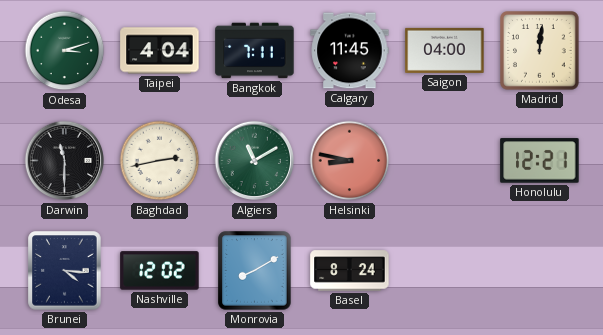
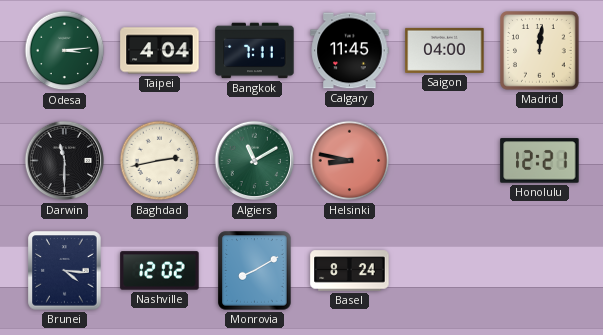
Odesa: 3:12 -> 3:14 (65, 51)
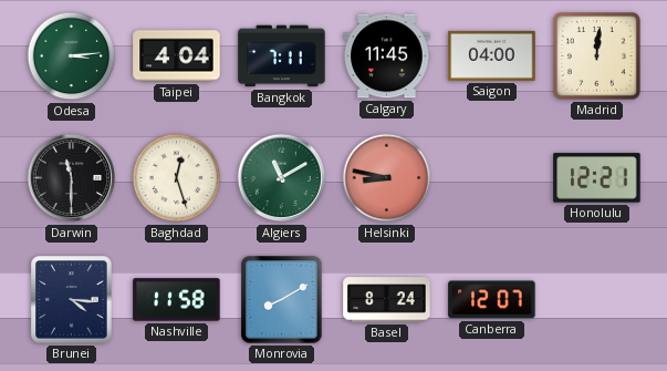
Baghdad: 2:43 -> 12:27 (177, 178)
Nashville: 12:02 -> 11:58 (177, 300)
Canberra: none -> 12:07 (492, 300)
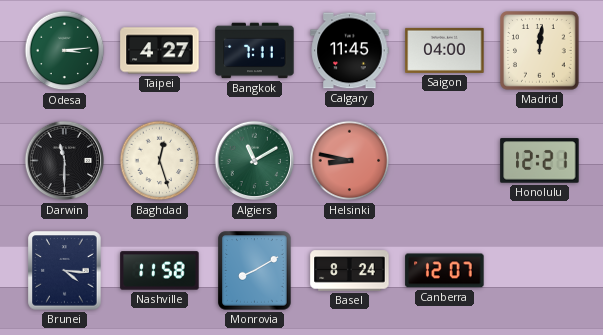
Taipei: 4:04 -> 4:27 (160, 51)
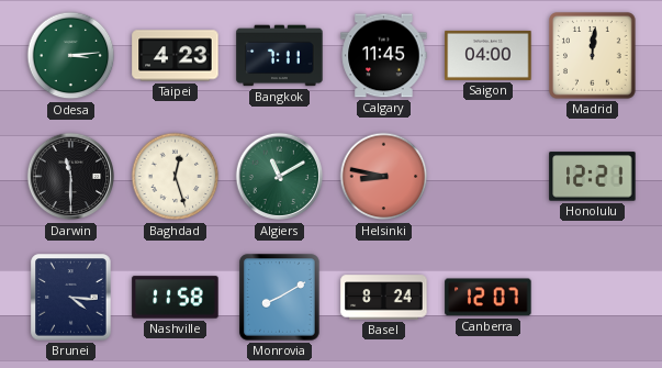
Taipei: 4:27 -> 4:23 (176, 56)
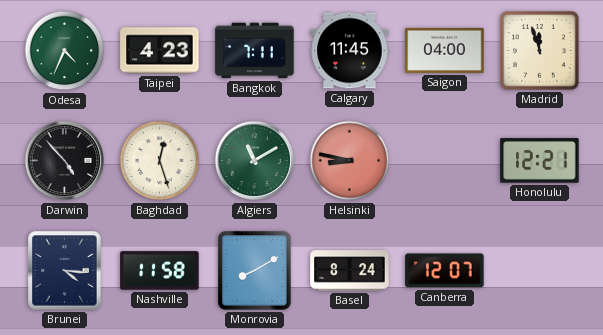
Odesa: 3:14 -> 4:34 (65, 51)
Madrid: 12:01 -> 11:57 (540, 51)
Darwin: 11:30 -> 4:53 (65, 161)
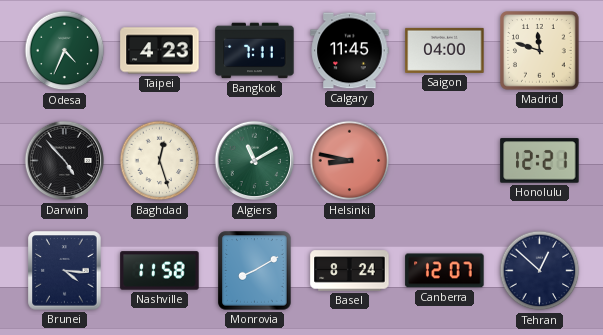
Madrid: 11:57 -> 11:48 (540, 51)
Tehran: none -> 12:52 (540, 271)
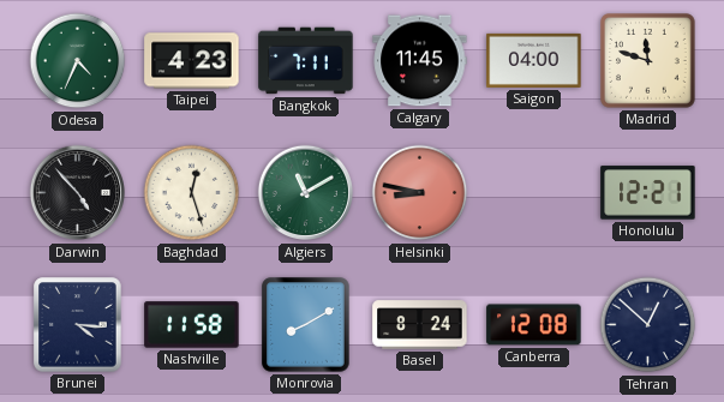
Canberra: 12:07 -> 12:08 (534, 325)
